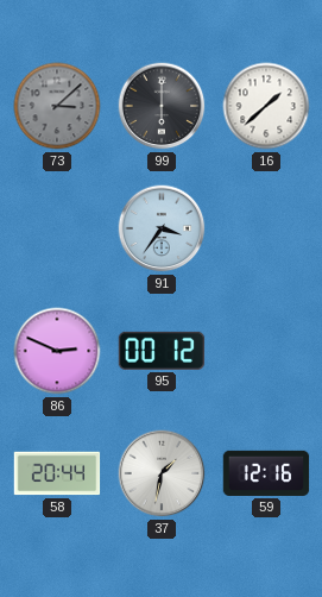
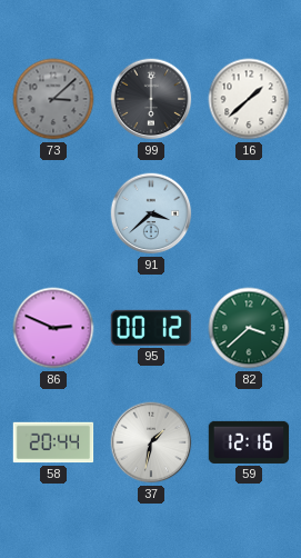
91: 3:36 -> 3:38 (151, 213)
82: none -> 3:38 (249, 328)
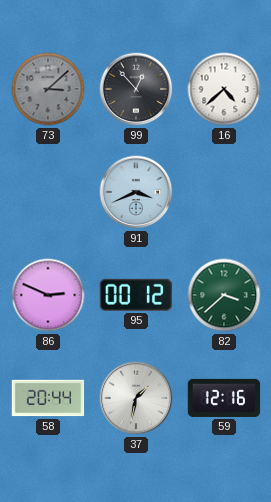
99: 6:00 -> 12:53 (136, 89)
16: 1:38 -> 4:38 (224, 89)
91: 3:38 -> 3:41 (136, 192)
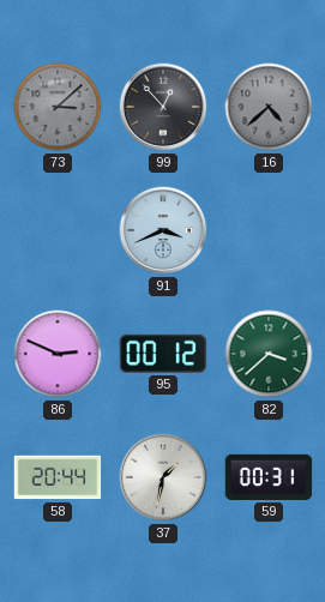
16 dial: white -> grey (269, 107)
59: 12:16 -> 00:31 (269, 477)
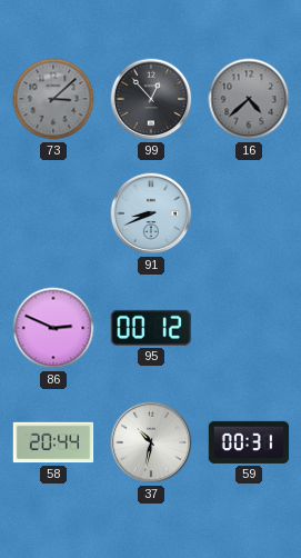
91: 3:41 -> 8:41 (151, 213)
82: 3:38 -> none (269, 354)
37: 1:32 -> 10:32 (151, 442)
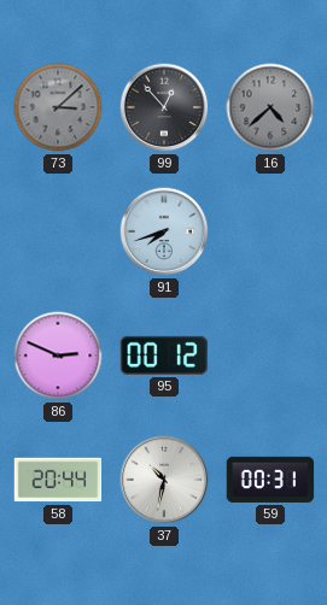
91: 8:41 -> 7:42 (164, 231)
